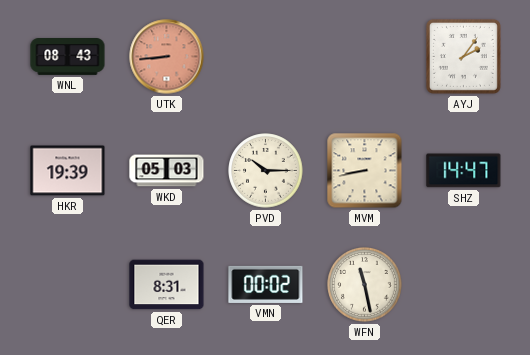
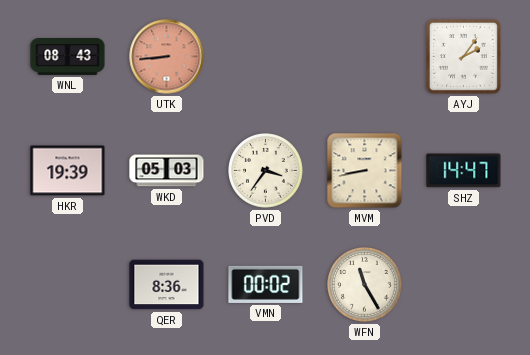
PVD: 10:15 -> 3:36 (266, 171)
QER: 8:31 -> 8:36 (167, 285)
WFN: 11:28 -> 11:25 (365, 285)
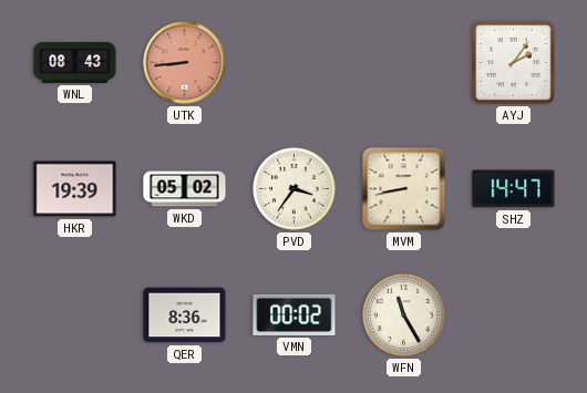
WKD: 05:03 -> 05:02 (185, 189)
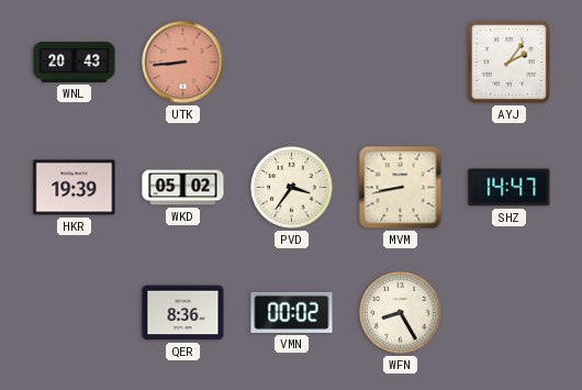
WNL: 08:43 -> 20:43 (75, 63)
WFN: 11:25 -> 8:25 (401, 313)
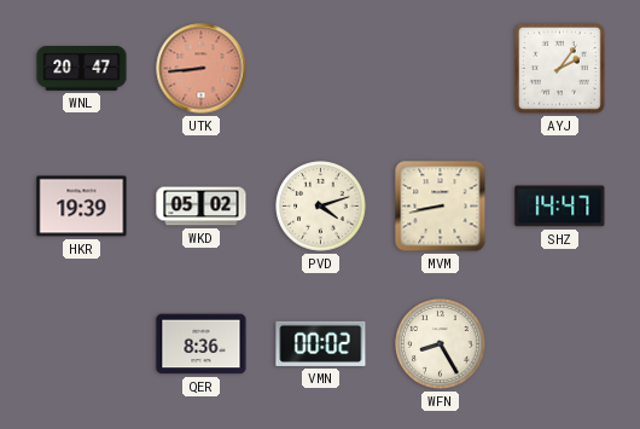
WNL: 20:43 -> 20:47 (82, 69)
PVD: 3:36 -> 4:12 (321, 207)
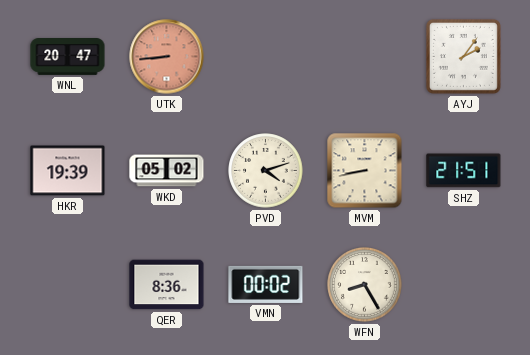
SHZ: 14:47 -> 21:51 (464, 171)
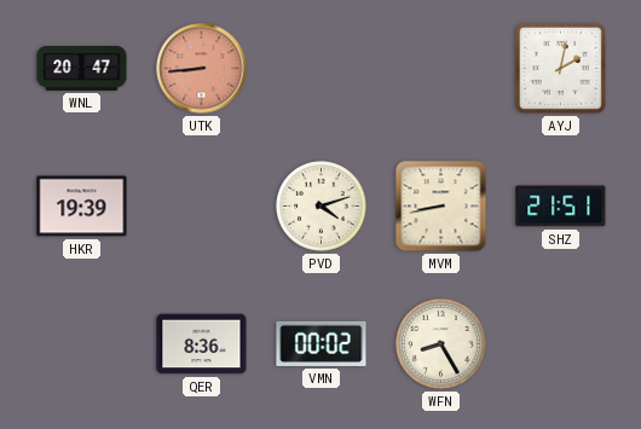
AYJ: 2:06 -> 2:02 (560, 68)
WKD: 05:02 -> none (167, 171)
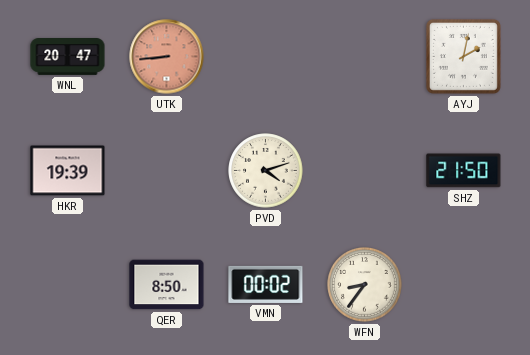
MVM: 8:43 -> none (441, 207)
SHZ: 21:51 -> 21:50 (464, 171)
QER: 8:36 -> 8:50 (167, 285)
WFN: 8:25 -> 8:36 (365, 285)
